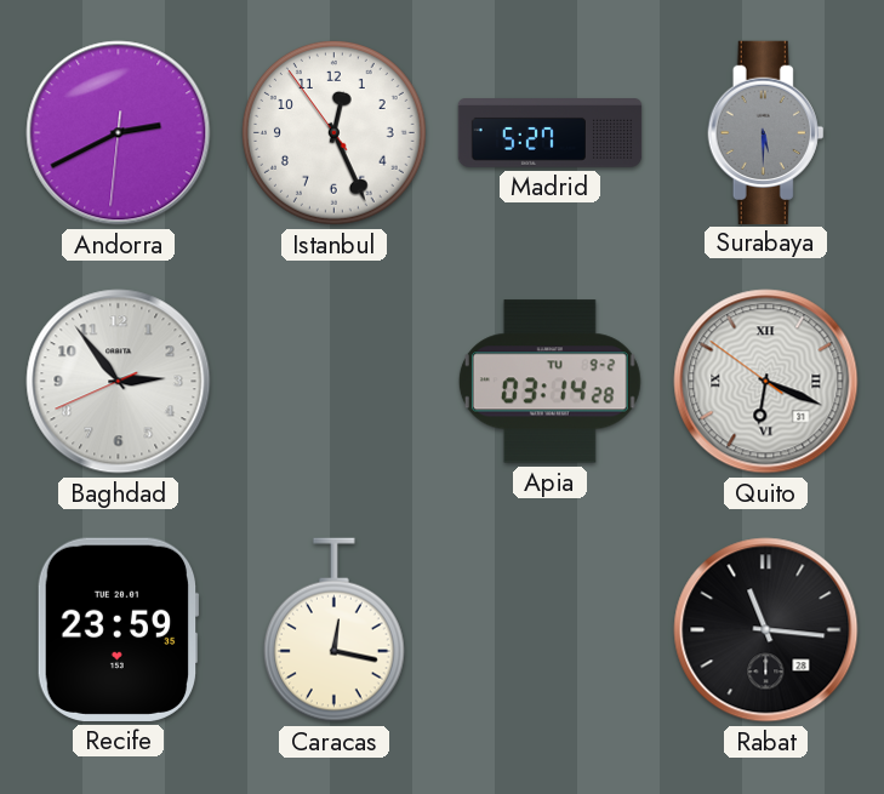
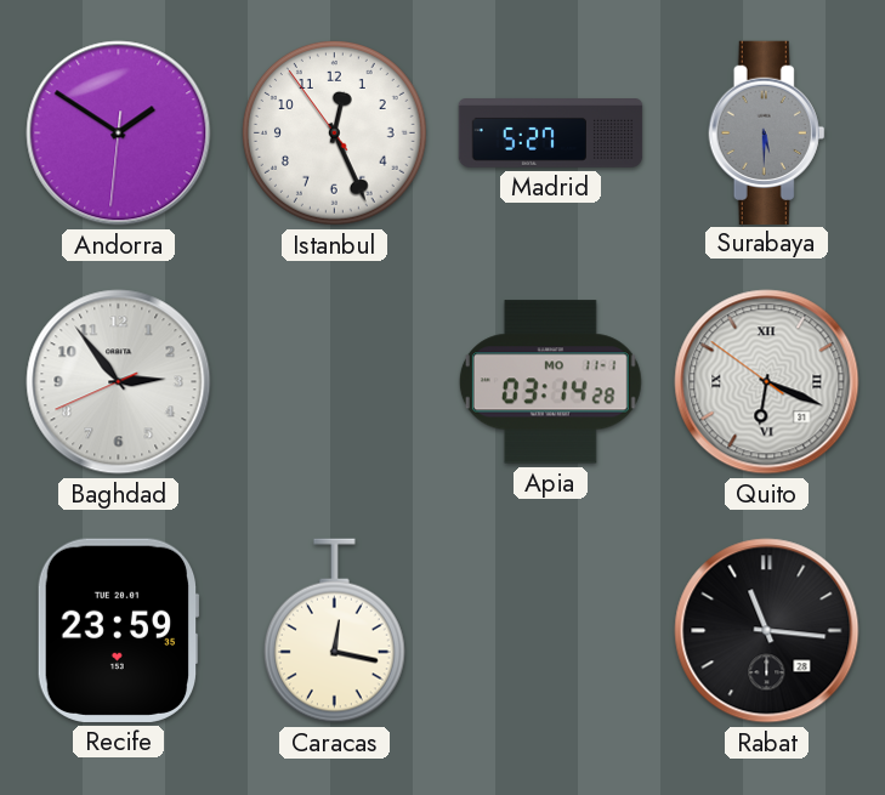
Andorra: 2:40 -> 1:50 (119, 134)
Apia date: TU 9-2 -> MO 11-1 (550, 382)
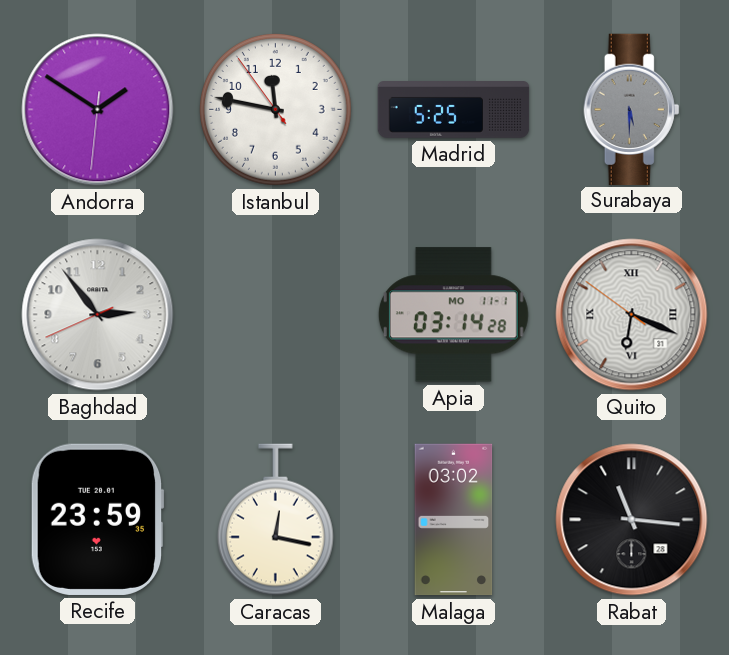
Istanbul: 12:25 -> 11:46 (275, 109)
Madrid: 5:27 -> 5:25 (454, 110)
Malaga: none -> 03:02 (454, 520)
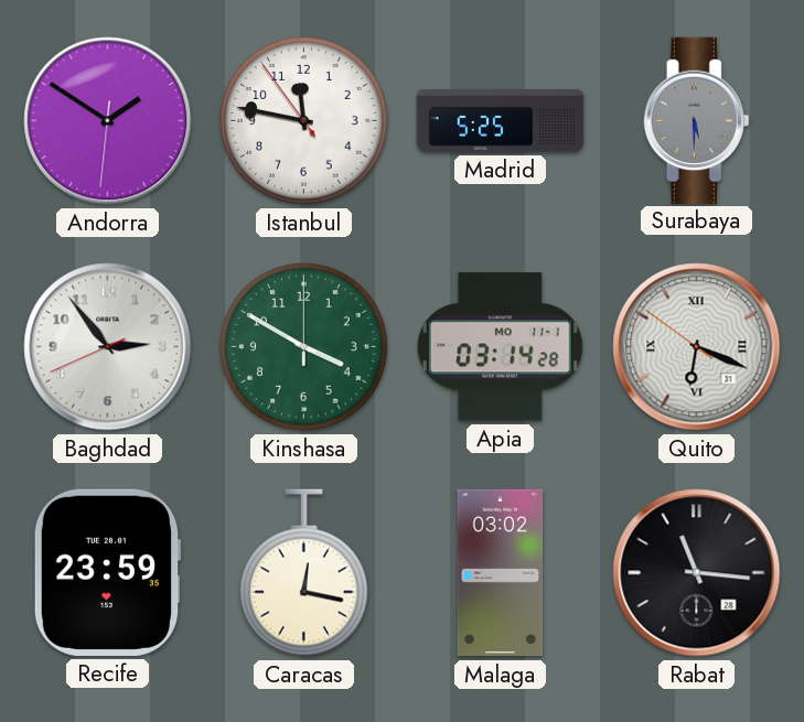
Kinshasa: none -> 3:50 (303, 346)
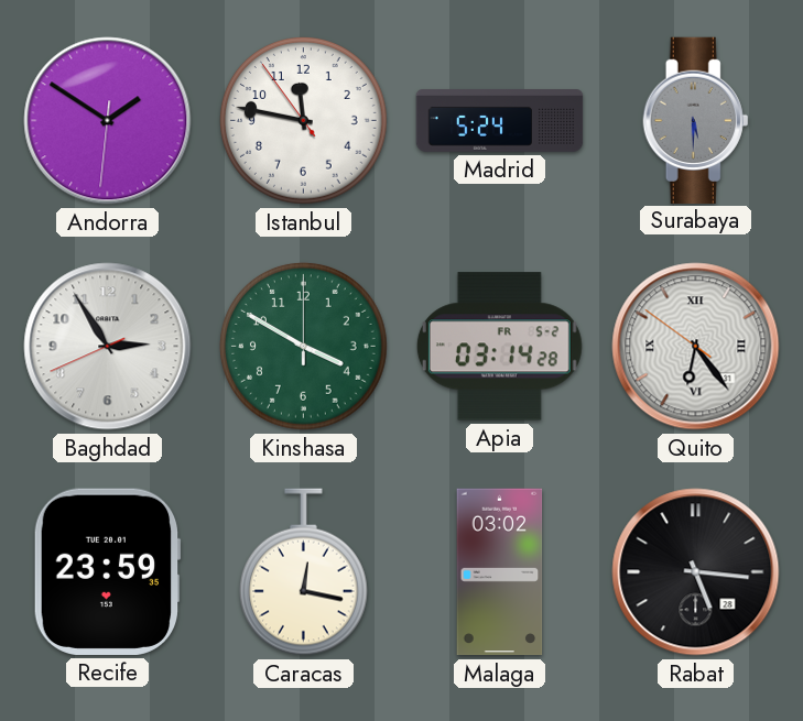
Madrid: 5:25 -> 5:24 (500, 121)
Baghdad: 2:53 -> 2:54 (108, 347)
Apia date: MO 11-1 -> FR 5-2 (499, 347)
Quito: 6:18 -> 6:23 (696, 347)
Rabat: 11:16 -> 5:16 (696, 572)
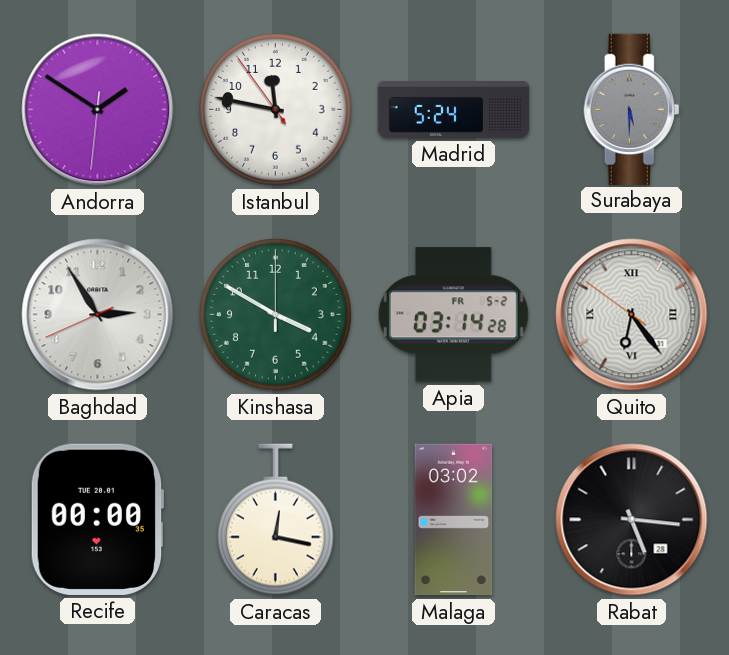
Recife: 23:59 -> 00:00 (97, 519)
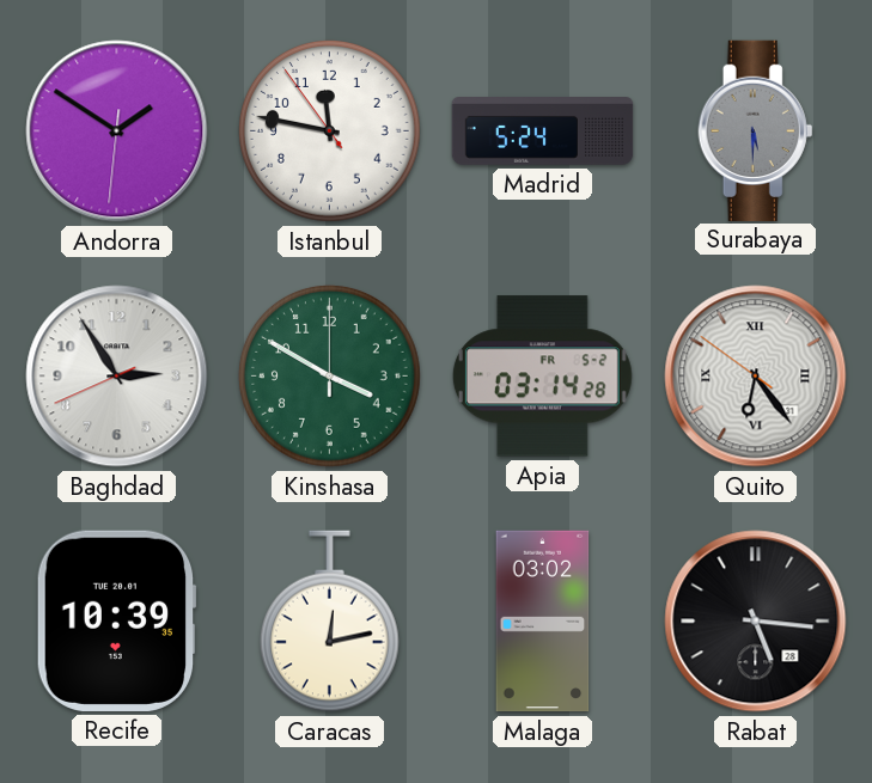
Recife: 00:00 -> 10:39 (116, 620)
Caracas: 12:17 -> 12:13 (329, 622)
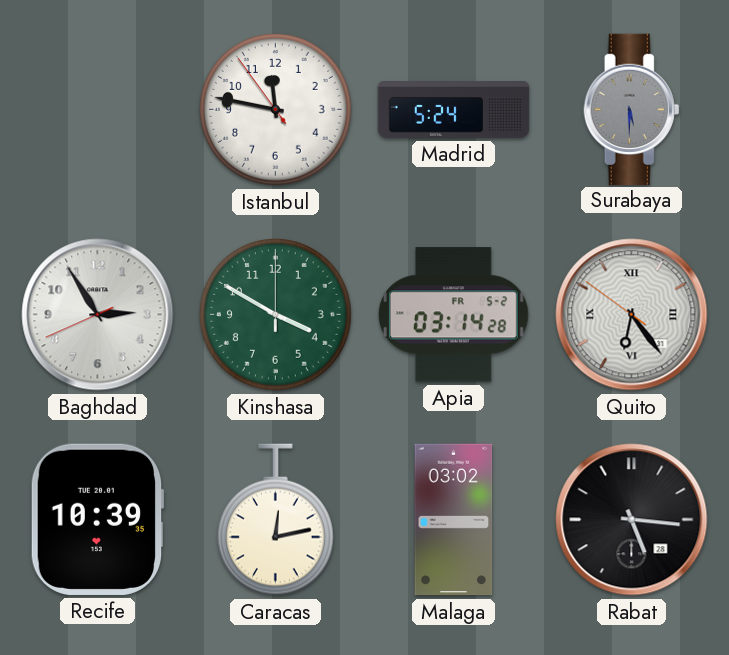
Andorra: 1:50 -> none (117, 131)
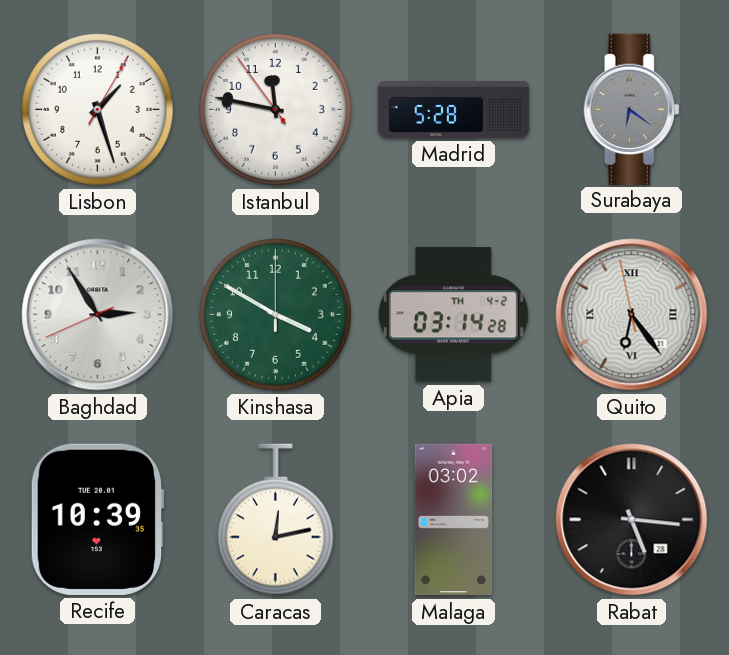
Lisbon: none -> 1:27 (97, 109)
Madrid: 5:24 -> 5:28 (454, 110)
Surabaya: 5:30 -> 6:21 (632, 109)
Apia date: FR 5-2 -> TH 4-2 (453, 315)
Quito: 6:23:51 -> 6:23:58 (632, 315)
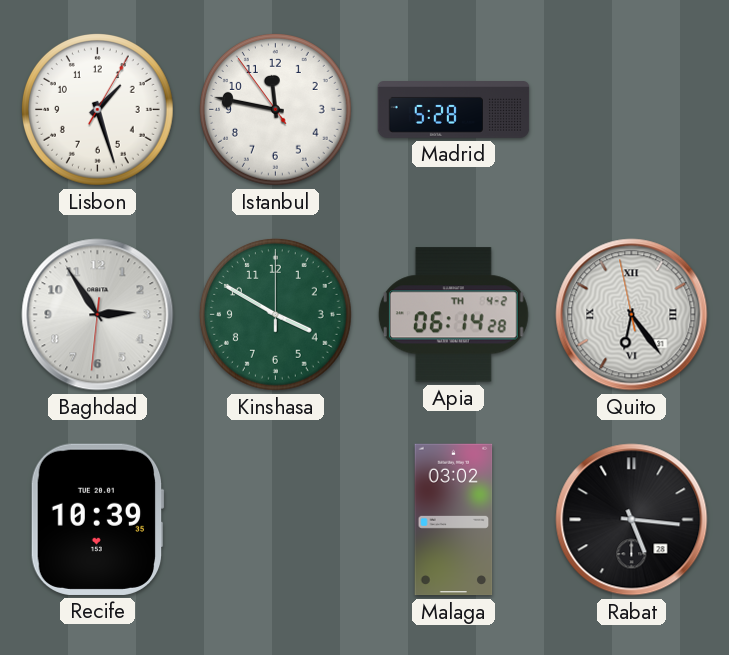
Surabaya: 6:21 -> none (632, 109)
Baghdad: 2:54:41 -> 2:54:31 (98, 315)
Apia: 03:14 -> 06:14 (453, 315)
Caracas: 12:13 -> none (275, 520)
